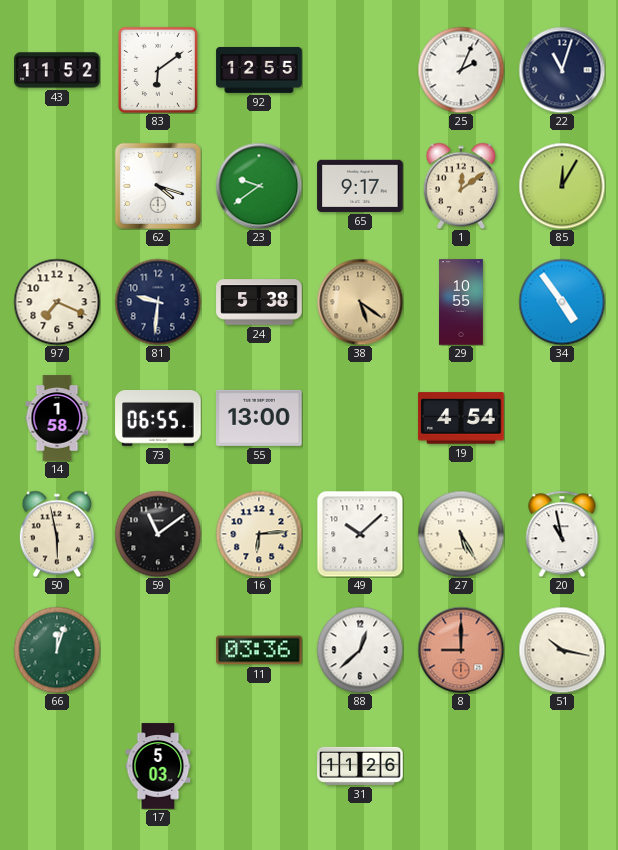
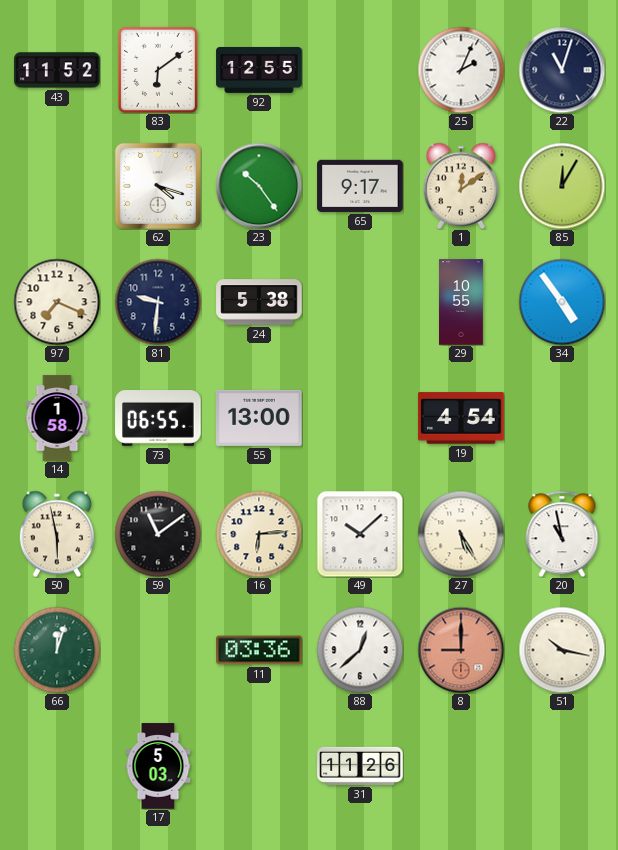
23: 9:39 -> 10:24 (259, 186)
38: 5:21 -> none (360, 302)
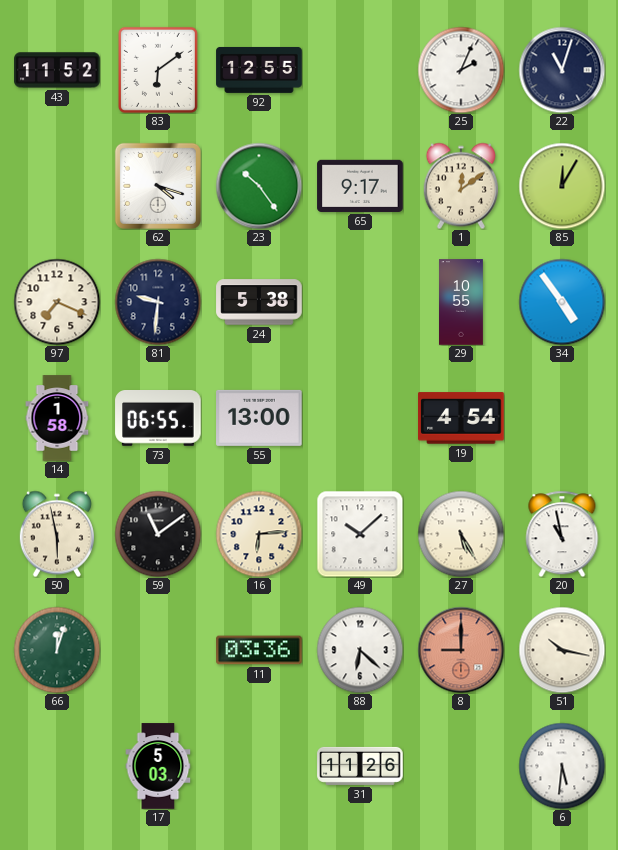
88: 12:38 -> 6:22 (360, 650)
6: none -> 5:31 (562, 766)
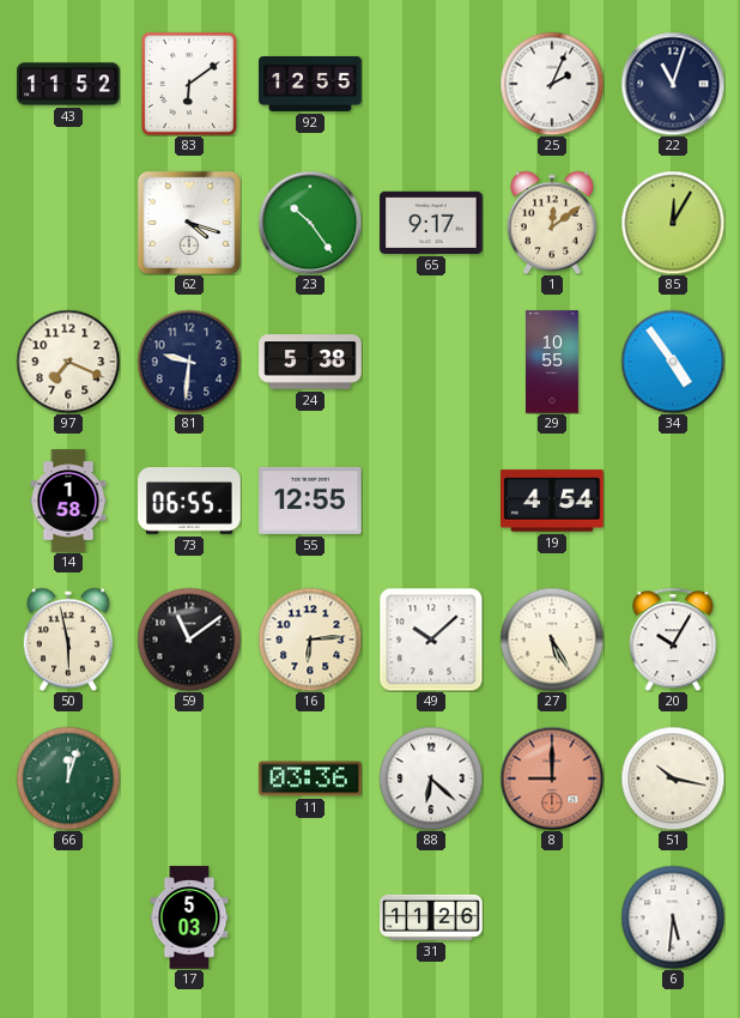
55: 13:00 -> 12:55 (310, 501)
20: 10:58 -> 10:05 (673, 640)
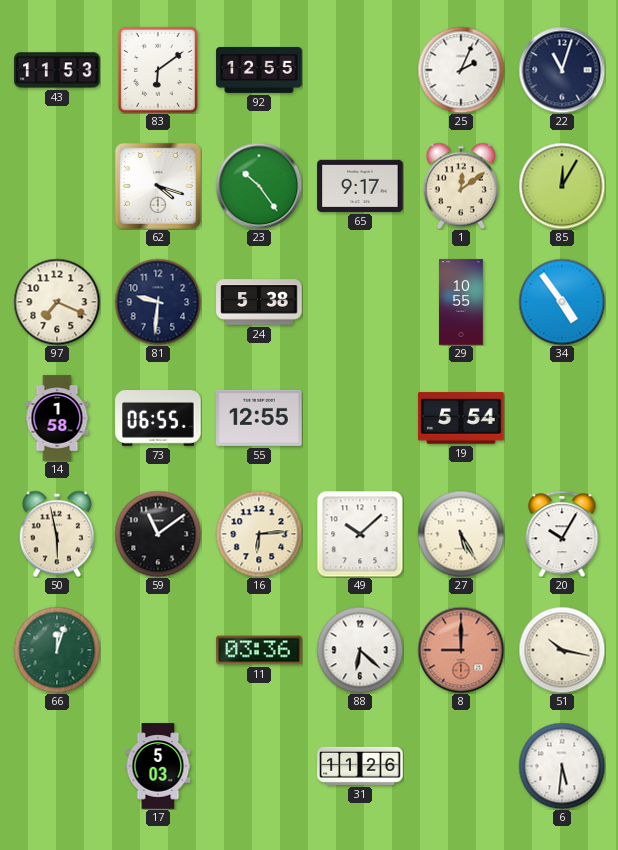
43: 11:52 -> 11:53 (57, 70)
19: 4:54 -> 5:54 (461, 418)
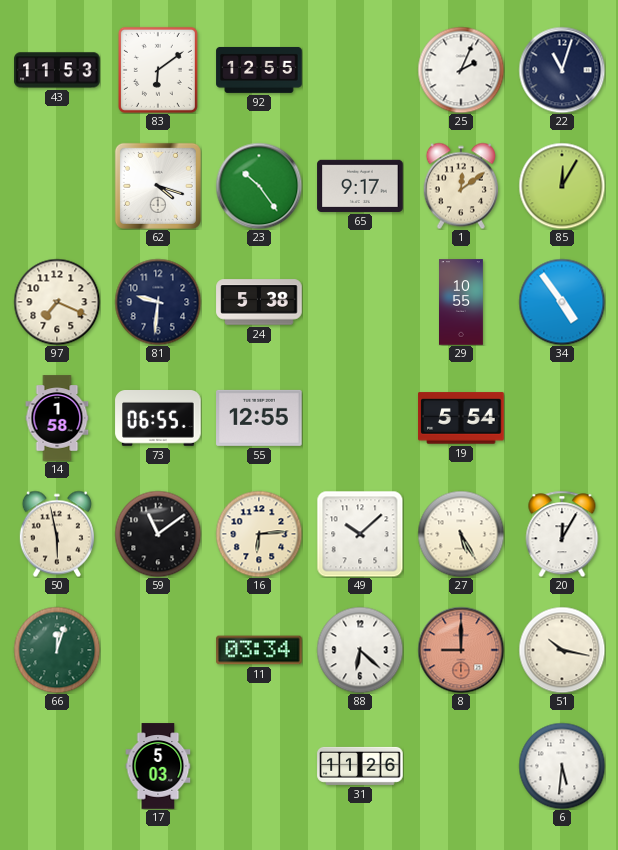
20: 10:05 -> 12:05 (562, 534)
11: 03:36 -> 03:34 (259, 650)
